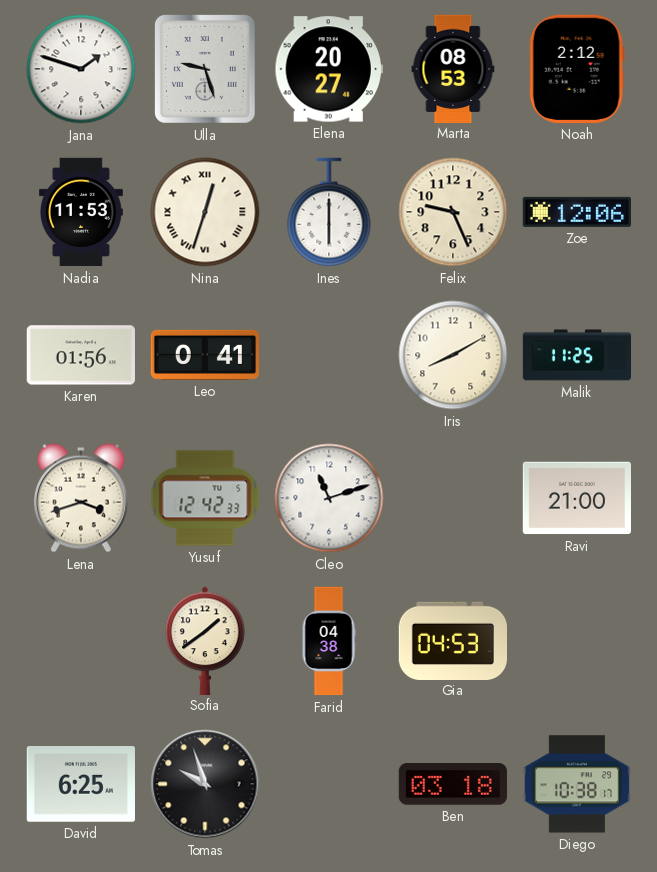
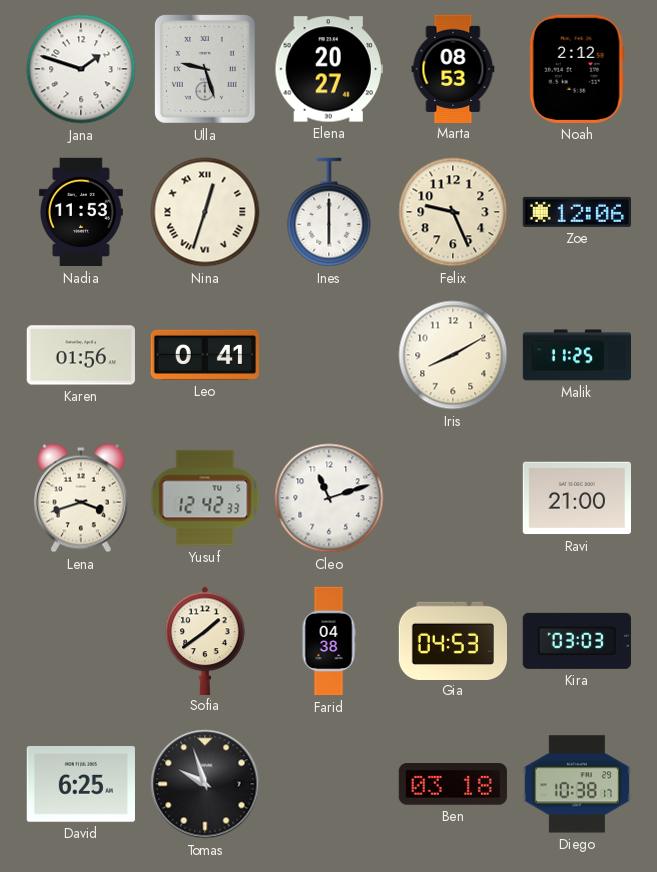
Kira: none -> 03:03 (577, 641)
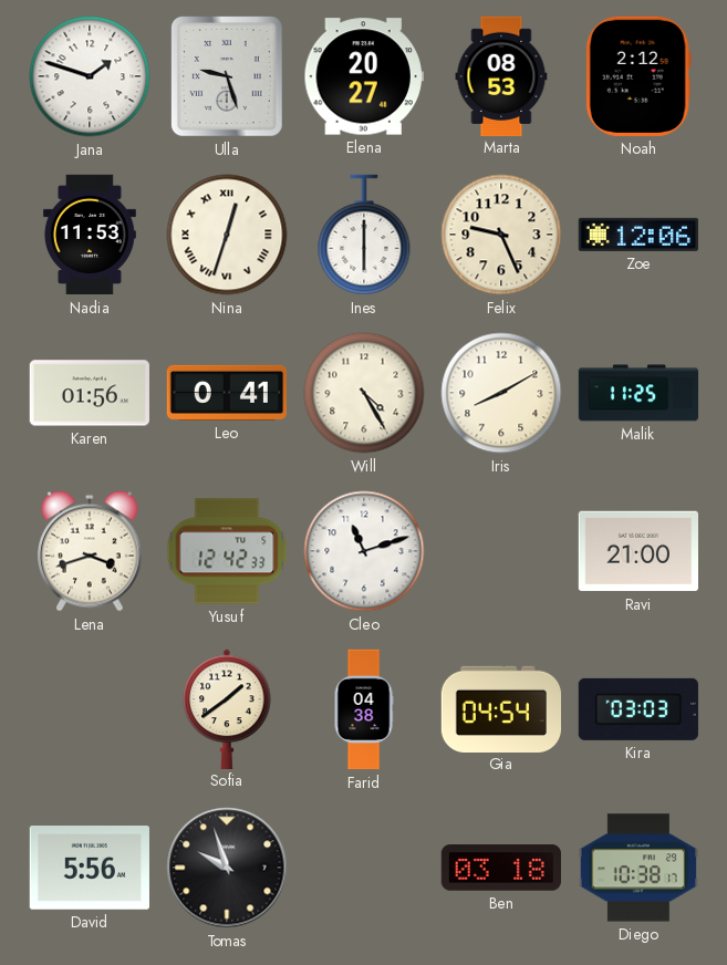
Will: none -> 4:25 (364, 393)
Gia: 04:53 -> 04:54 (500, 708)
David: 6:25 -> 5:56 (90, 869)
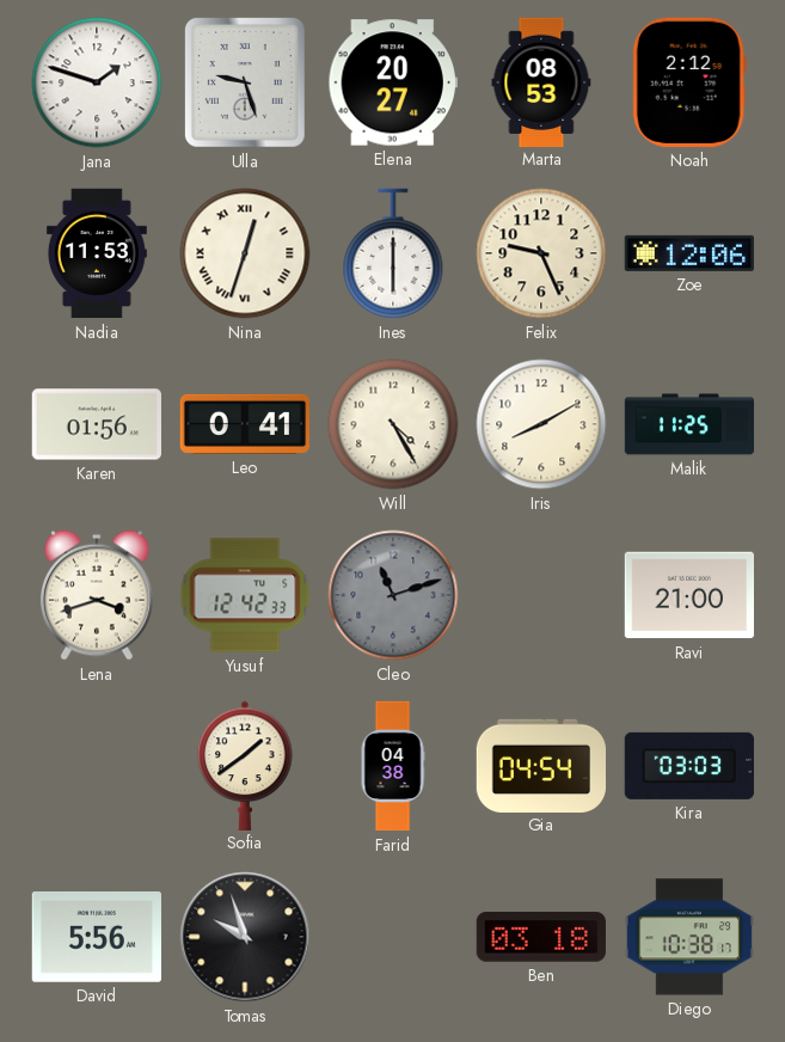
Cleo dial: white -> grey (393, 595)
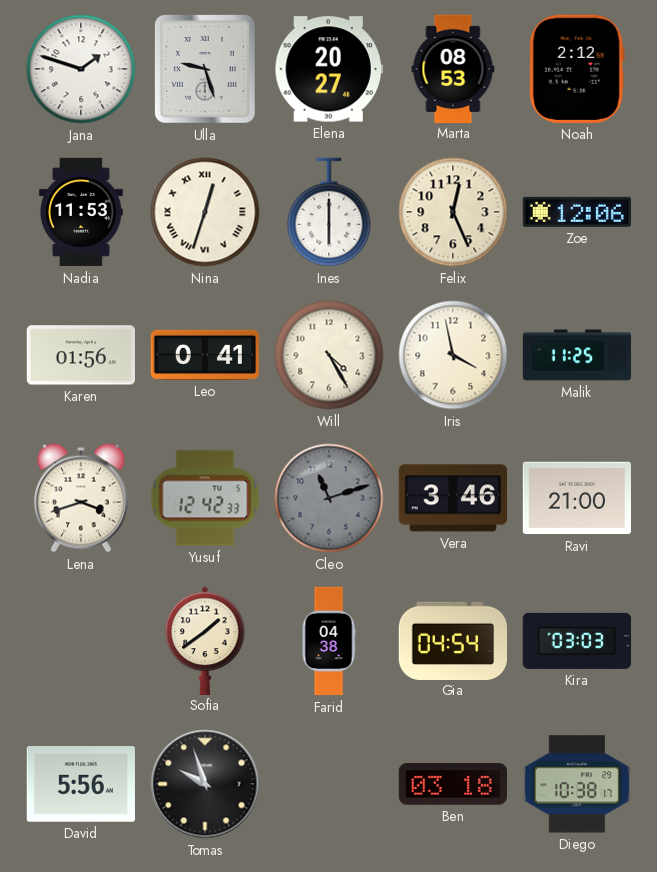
Felix: 9:26 -> 12:26 (453, 212)
Iris: 8:10 -> 3:58 (453, 355)
Vera: none -> 3:46 (453, 498)
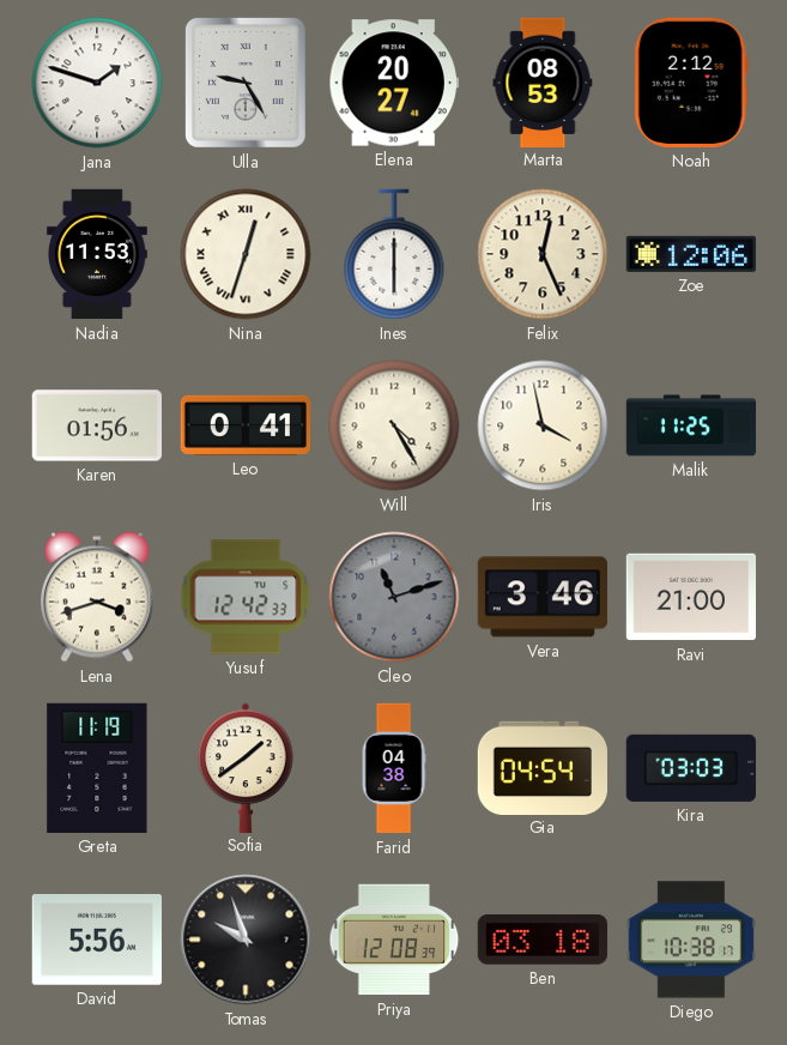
Ulla: 9:27 -> 9:25 (246, 83)
Greta: none -> 11:19 (97, 768)
Priya: none -> 12:08 (394, 940)
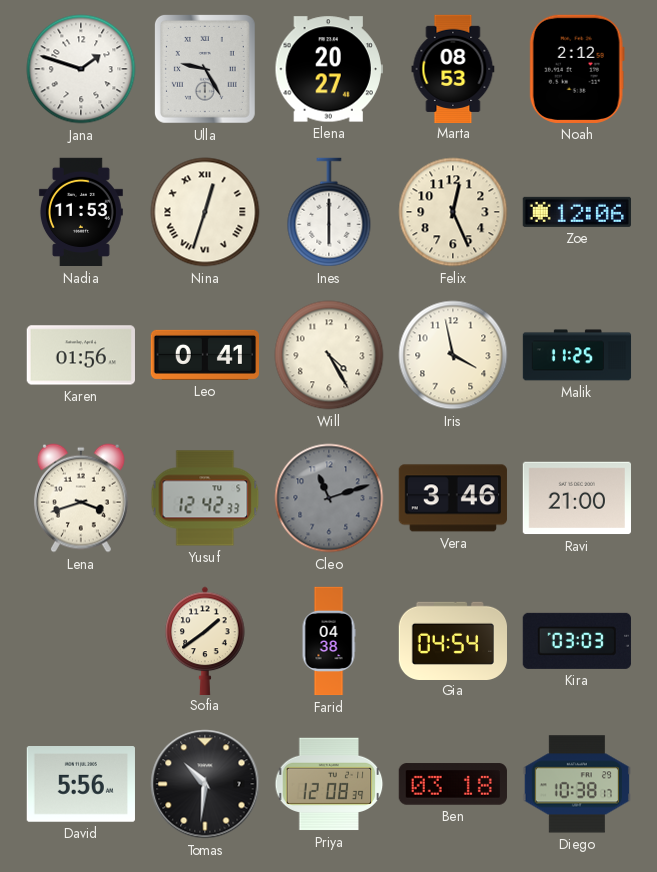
Greta: 11:19 -> none (97, 768)
Tomas: 9:57 -> 10:31 (205, 784)
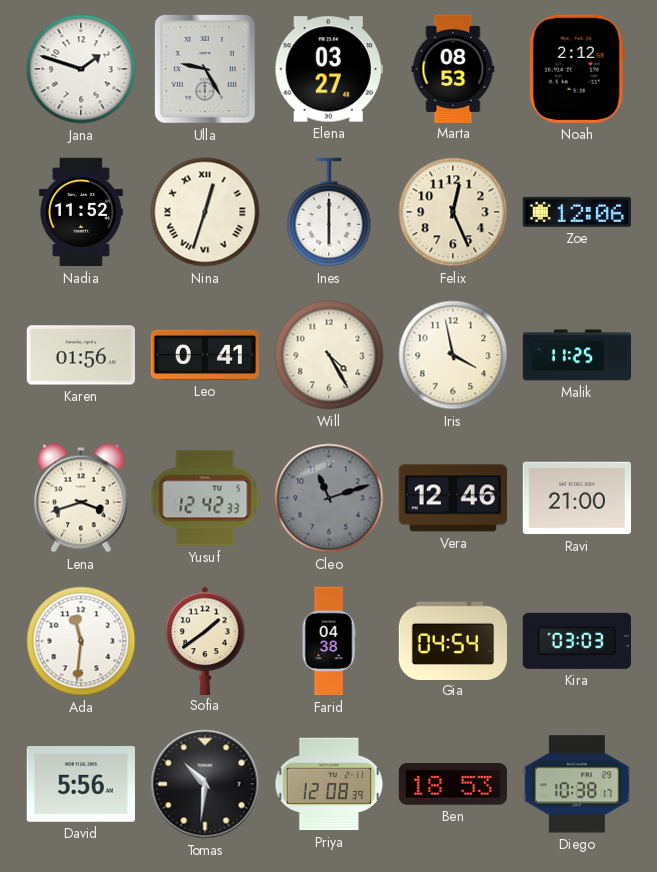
Elena: 20:27 -> 03:27 (329, 69)
Nadia: 11:53 -> 11:52 (81, 212)
Vera: 3:46 -> 12:46 (453, 498)
Ada: none -> 11:31 (81, 641)
Ben: 03:18 -> 18:53 (453, 784)
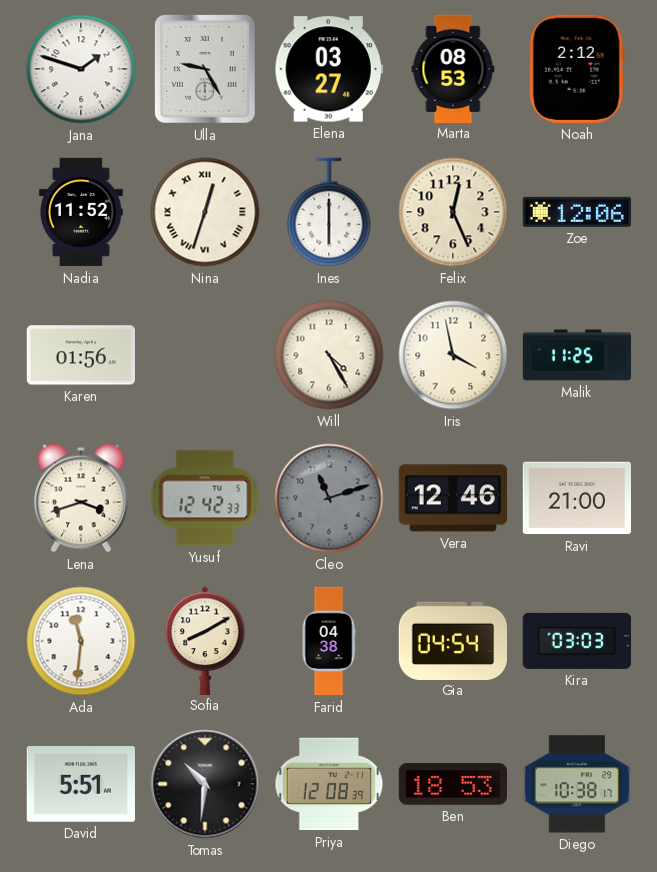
Leo: 0:41 -> none (204, 355)
Sofia: 1:39 -> 8:10 (205, 640)
David: 5:56 -> 5:51 (81, 785)
